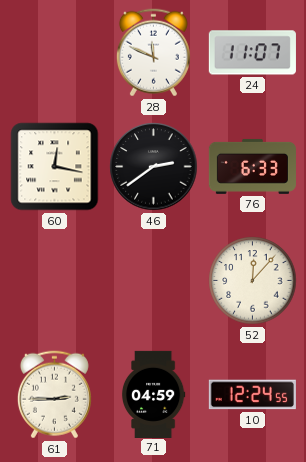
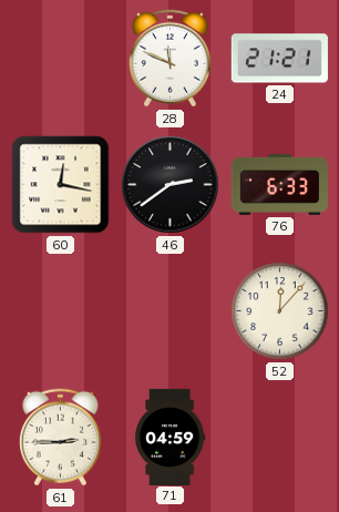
24: 11:07 -> 21:21 (279, 59)
10: 12:24 -> none (252, 395)
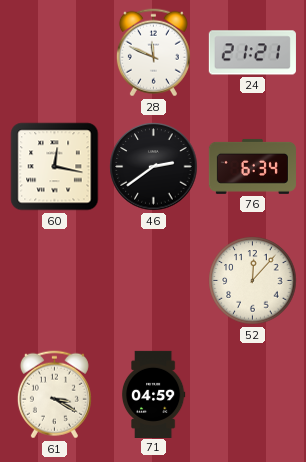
76: 6:33 -> 6:34 (252, 166)
61: 2:45 -> 3:20 (54, 395)
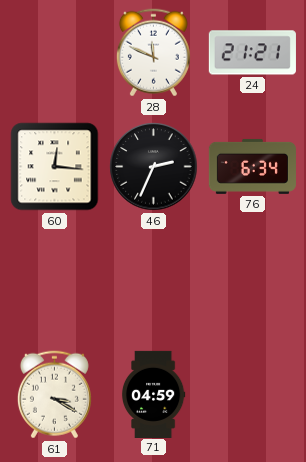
60: 12:17 -> 12:16 (55, 167)
46: 2:39 -> 2:34 (154, 167)
52: 12:07 -> none (253, 281)
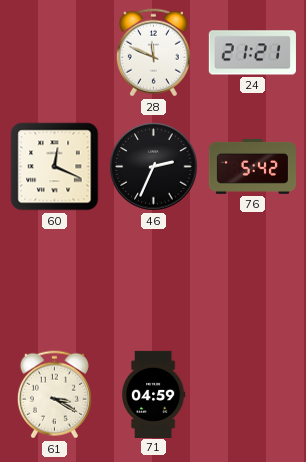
60: 12:16 -> 12:19 (55, 167)
76: 6:34 -> 5:42 (252, 166)
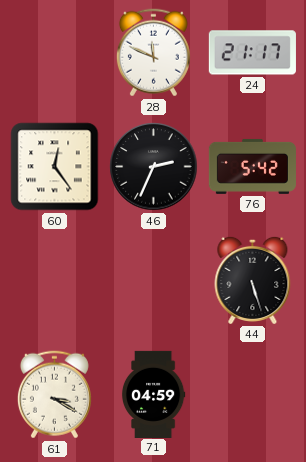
24: 21:21 -> 21:17 (252, 53)
60: 12:19 -> 12:24 (55, 167)
44: none -> 5:27 (253, 280)
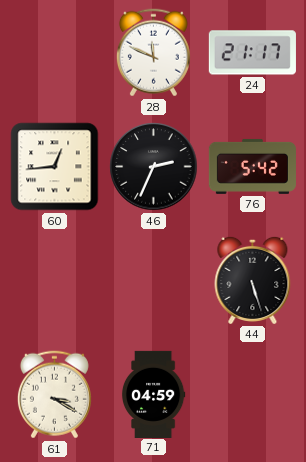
60: 12:24 -> 12:44 (55, 167)
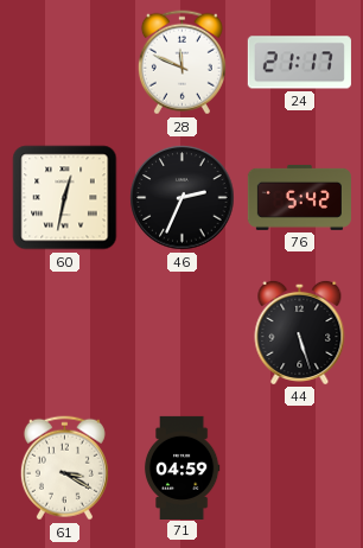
60: 12:44 -> 12:32 (65, 198)
